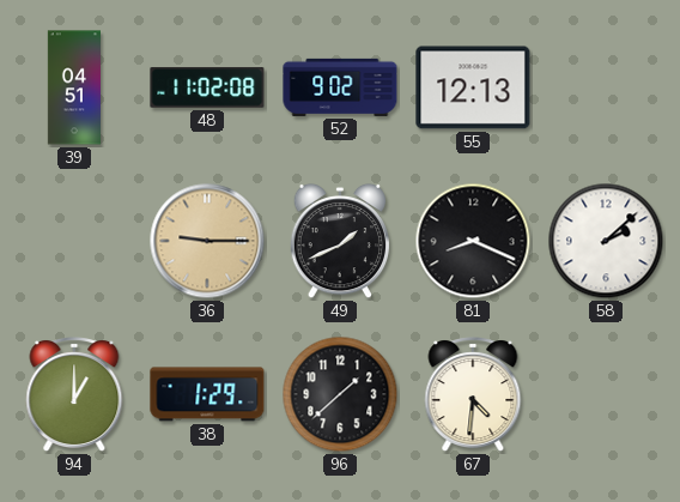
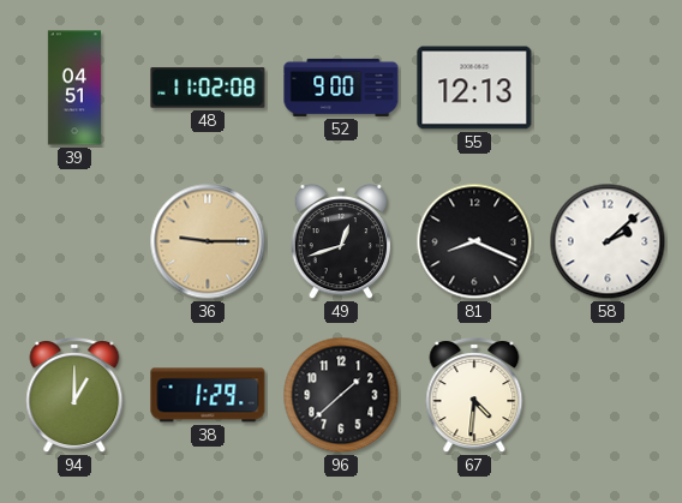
52: 9:02 -> 9:00 (341, 88)
49: 1:41 -> 12:42 (341, 241)
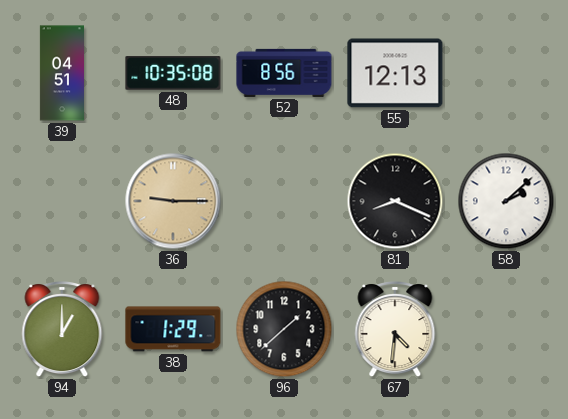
48: 11:02 -> 10:35 (173, 73)
52: 9:00 -> 8:56 (284, 73)
49: 12:42 -> none (341, 241)
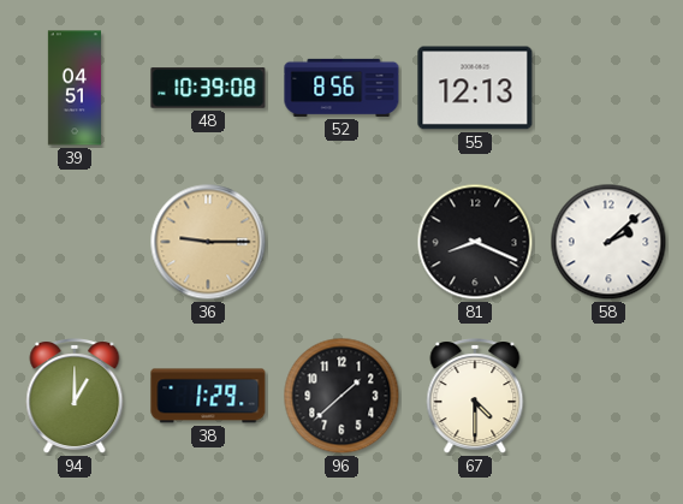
48: 10:35 -> 10:39 (208, 88)
67: 4:31 -> 4:30 (475, 397)
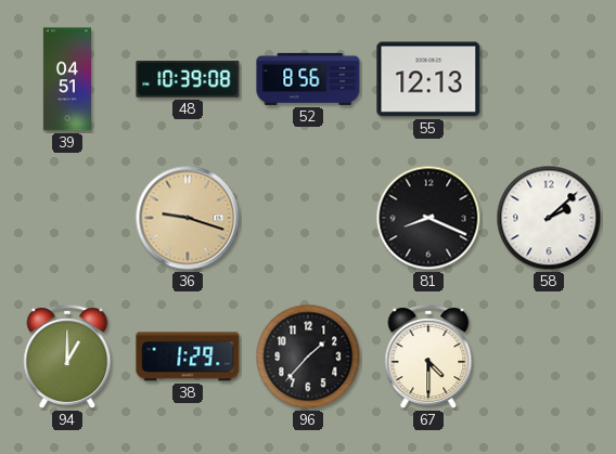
36: 9:15 -> 9:18 (188, 218)
96: 1:38 -> 1:37 (308, 356)
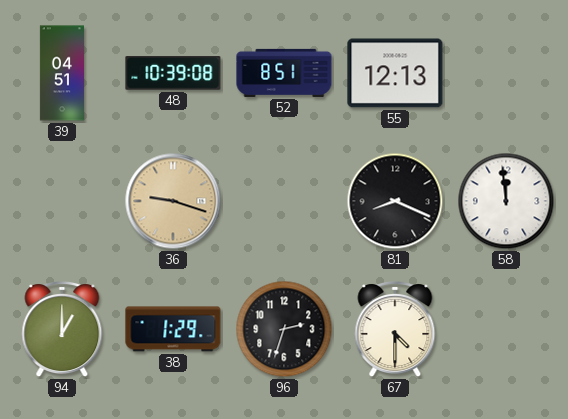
52: 8:56 -> 8:51 (284, 73)
58: 2:08 -> 11:59 (506, 201)
96: 1:37 -> 2:33 (284, 329)
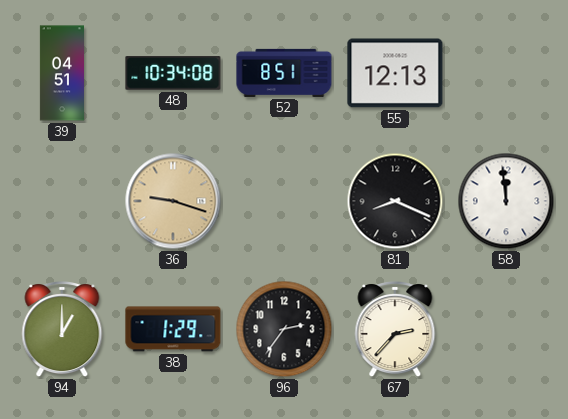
48: 10:39 -> 10:34 (173, 73)
96: 2:33 -> 2:36 (284, 329)
67: 4:30 -> 2:37 (395, 330)
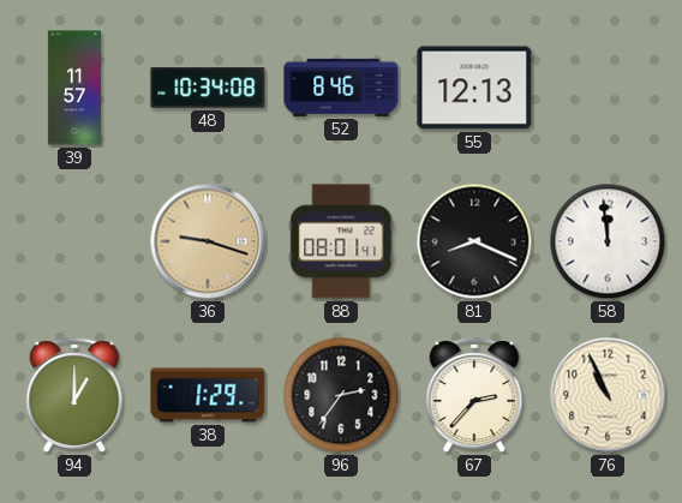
39: 04:51 -> 11:57 (73, 88)
52: 8:51 -> 8:46 (341, 88)
88: none -> 08:01 (341, 241)
76: none -> 10:56 (608, 395)
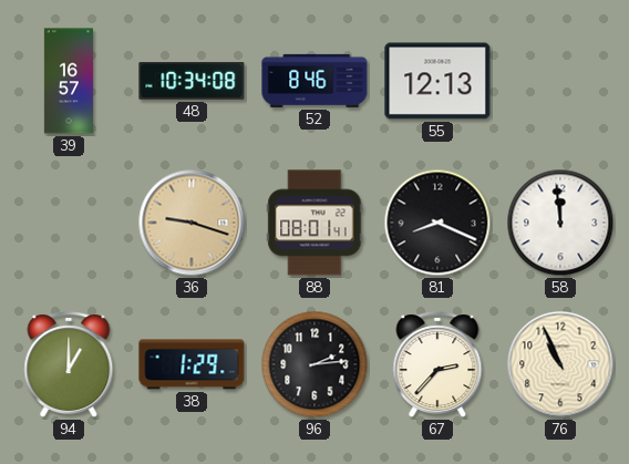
39: 11:57 -> 16:57 (68, 81)
96: 2:36 -> 2:14 (314, 364)
